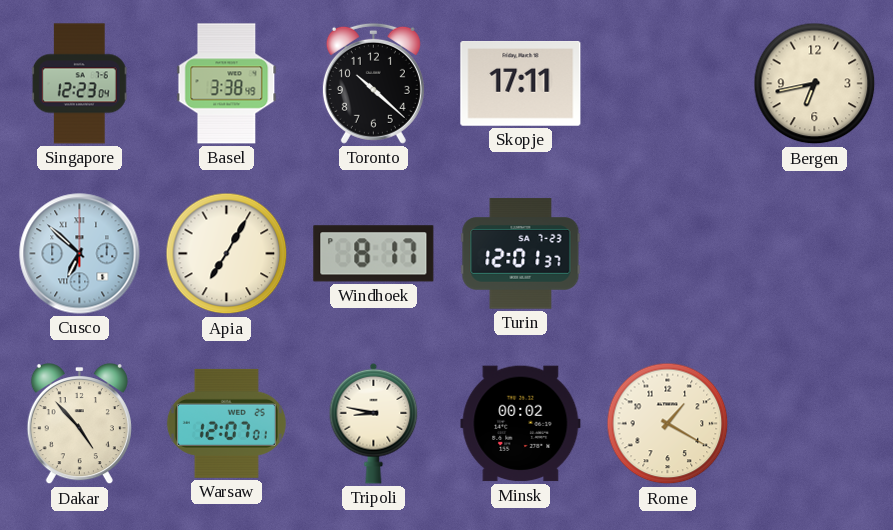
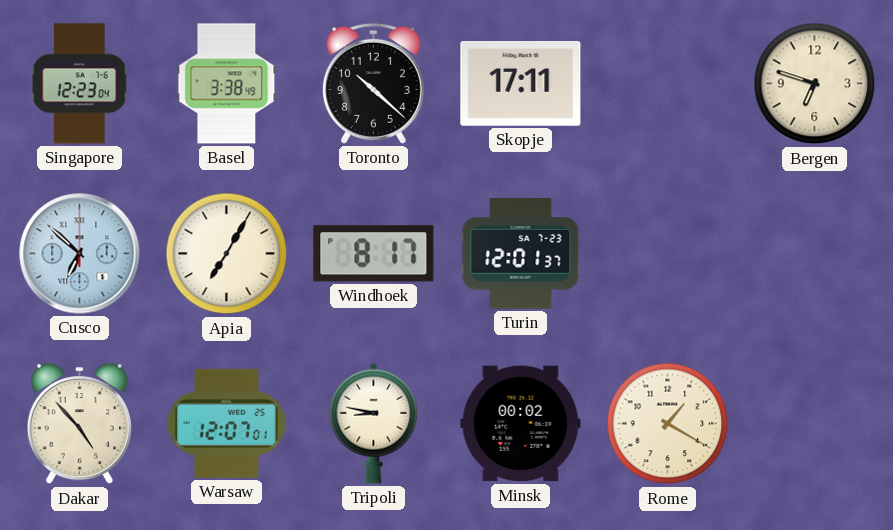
Bergen: 6:43 -> 6:48 (815, 84)
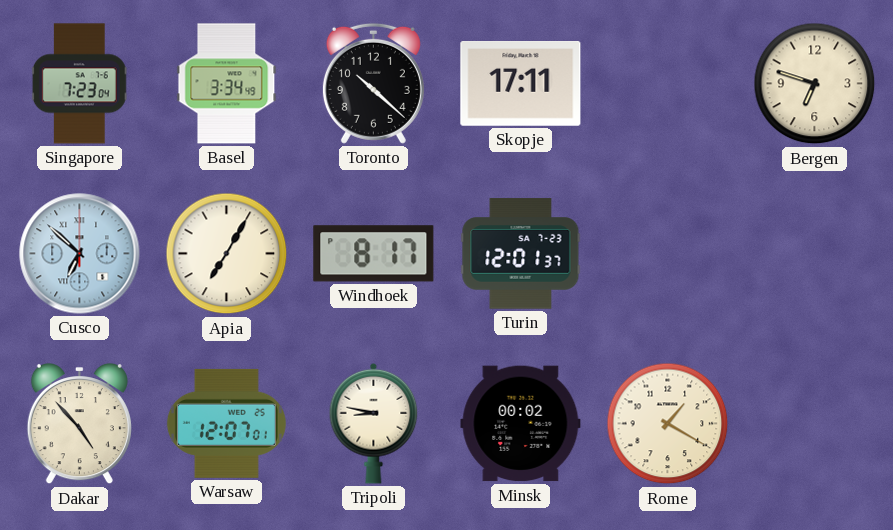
Singapore: 12:23 -> 7:23 (79, 84)
Basel: 3:38 -> 3:34 (227, 84)
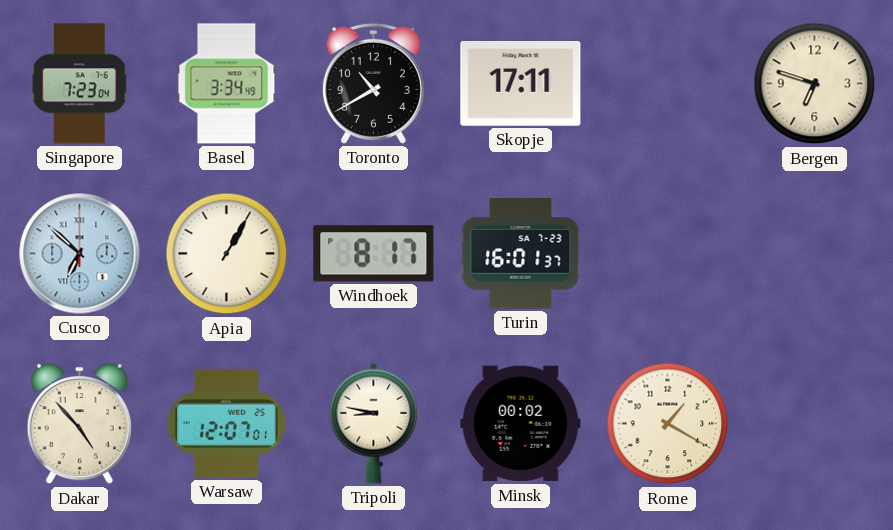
Toronto: 10:22 -> 10:40 (373, 83)
Apia: 7:05 -> 1:05 (227, 254)
Turin: 12:01 -> 16:01 (521, 254)
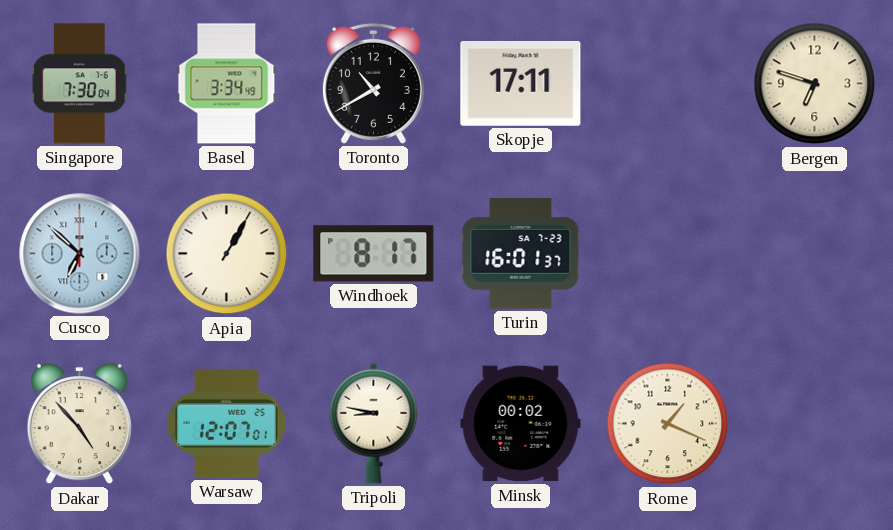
Singapore: 7:23 -> 7:30 (79, 84)
Rome: 1:20 -> 1:19 (668, 424)
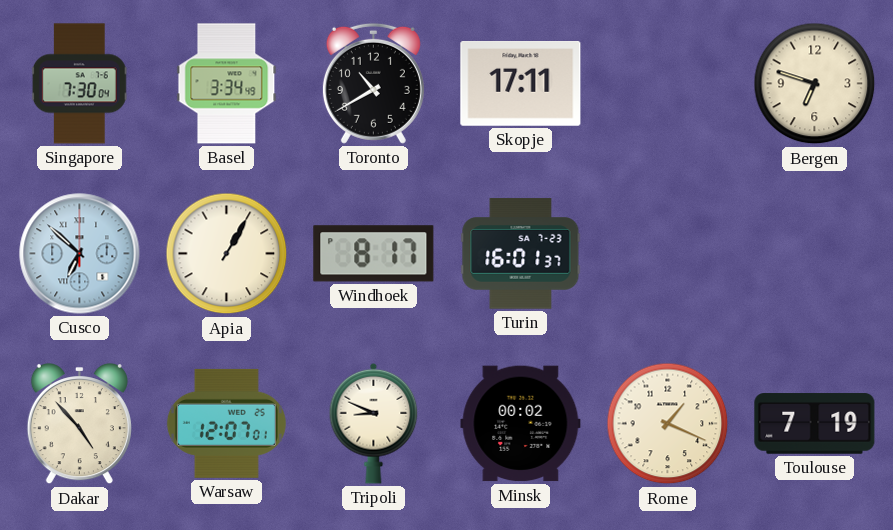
Tripoli: 8:47 -> 8:49 (374, 423)
Toulouse: none -> 7:19 (815, 424)
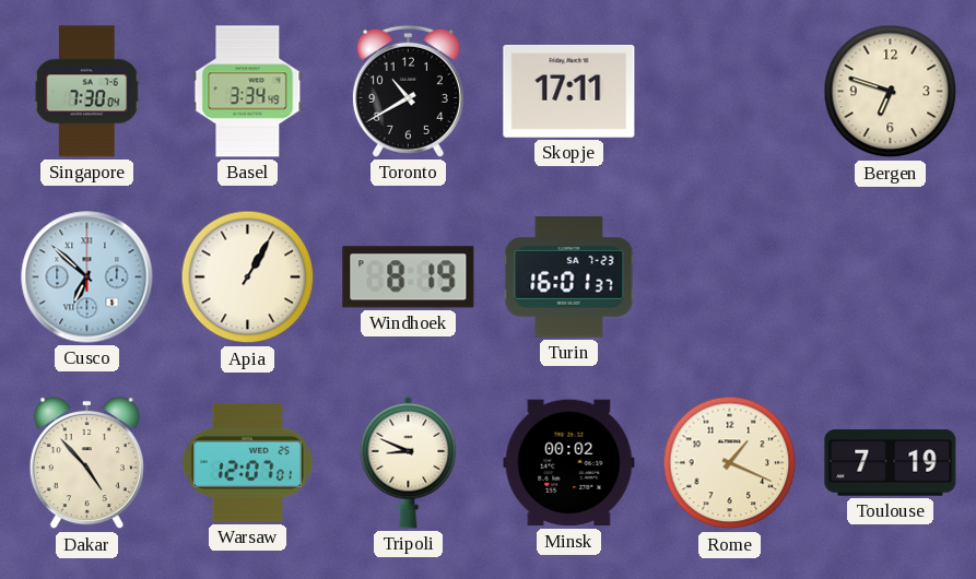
Windhoek: 8:17 -> 8:19 (409, 277)
